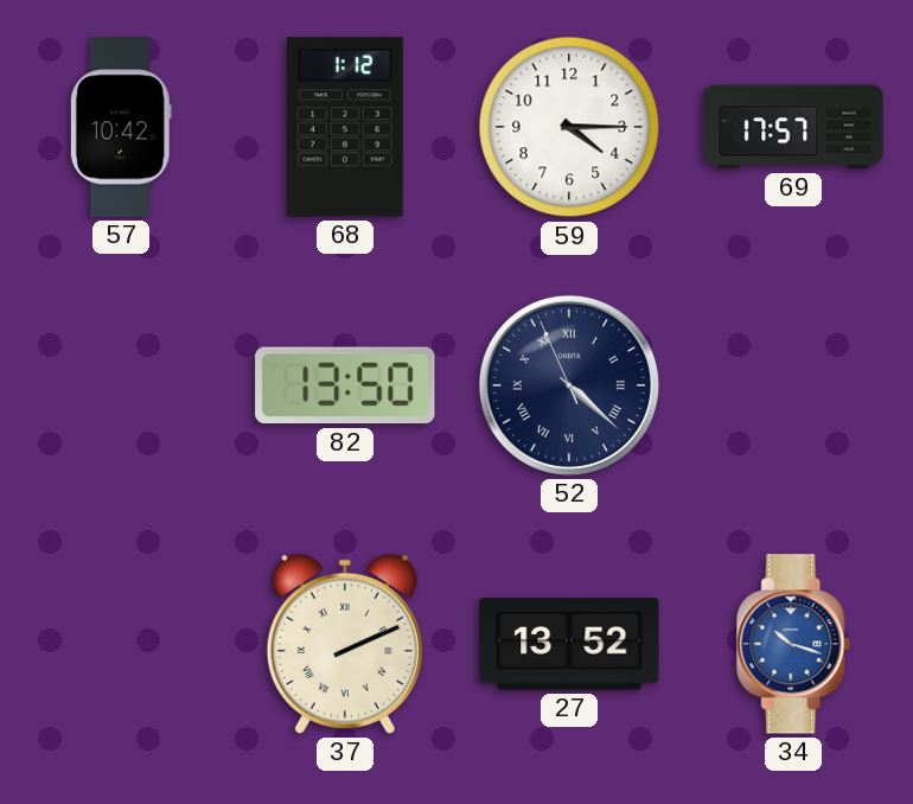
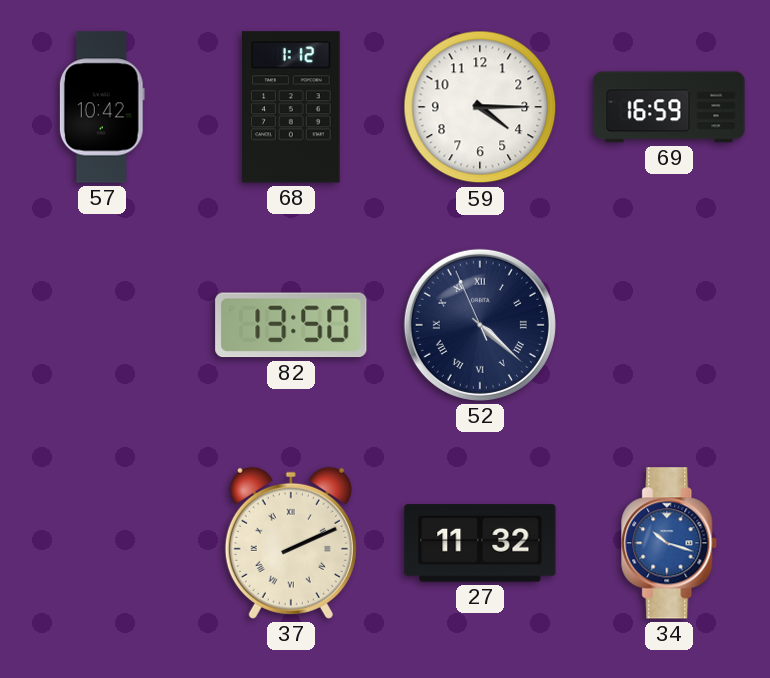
69: 17:57 -> 16:59 (669, 107)
27: 13:52 -> 11:32 (480, 543)
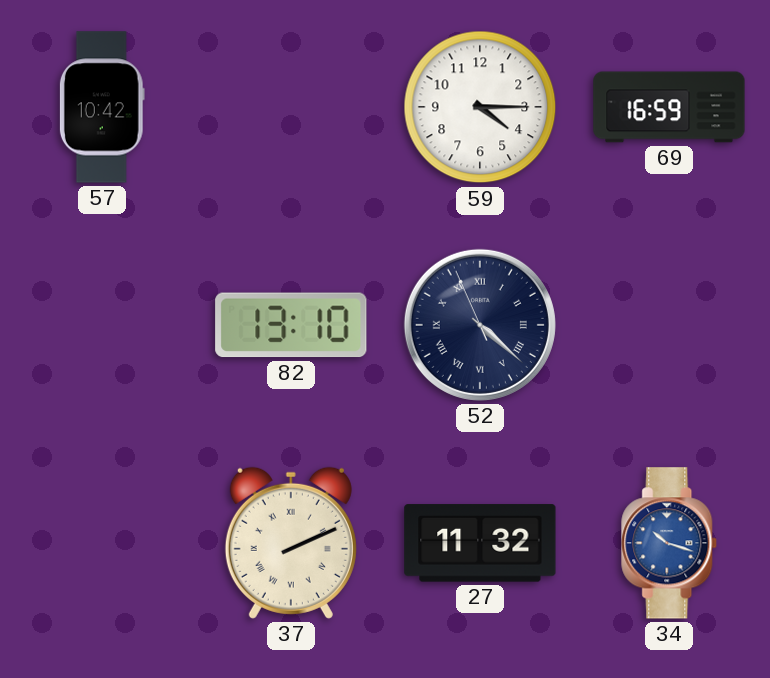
68: 1:12 -> none (292, 107)
82: 13:50 -> 13:10 (291, 325)
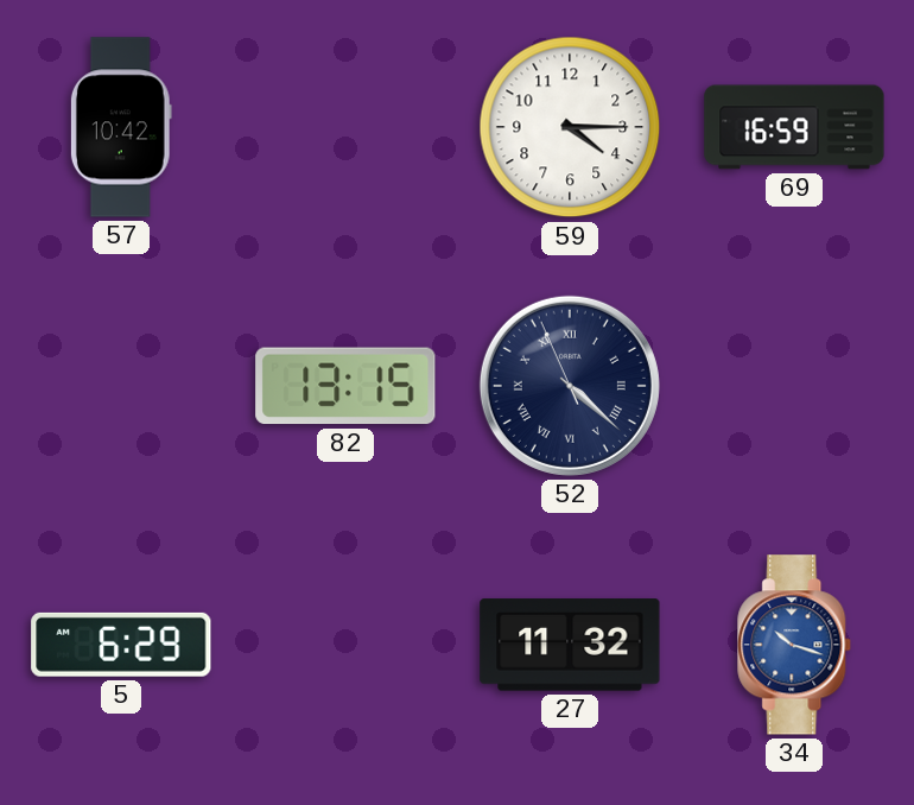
82: 13:10 -> 13:15 (345, 386)
5: none -> 6:29 (121, 645)
37: 2:11 -> none (291, 543)
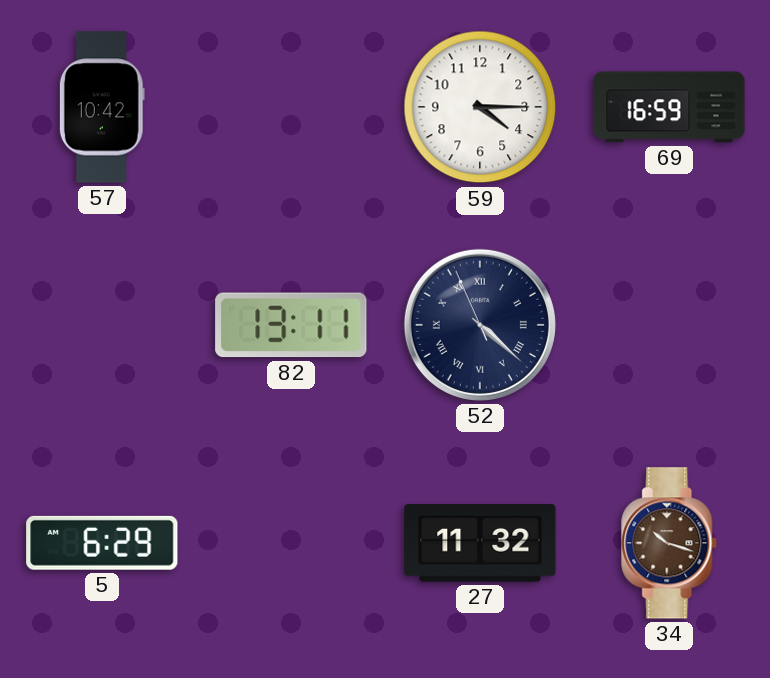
82: 13:15 -> 13:11 (291, 325)
34 dial: blue -> brown (670, 543)
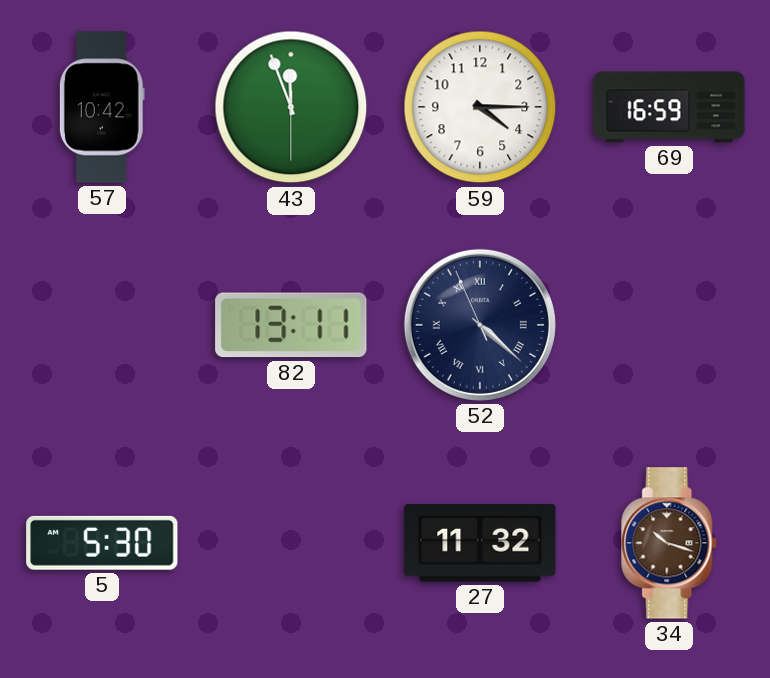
43: none -> 11:56 (291, 107)
5: 6:29 -> 5:30 (102, 543)
